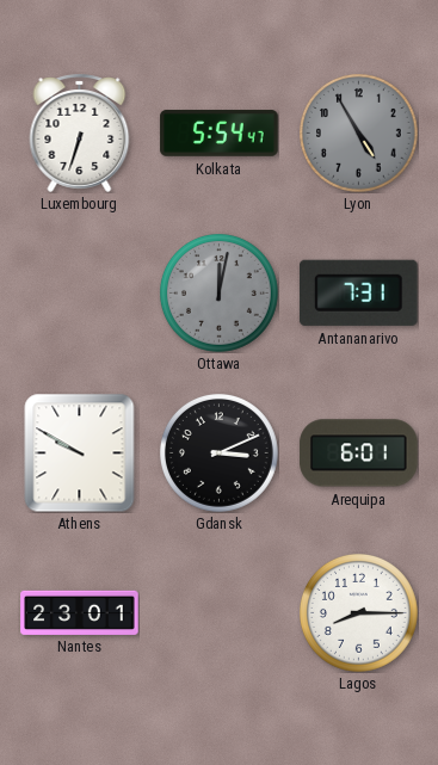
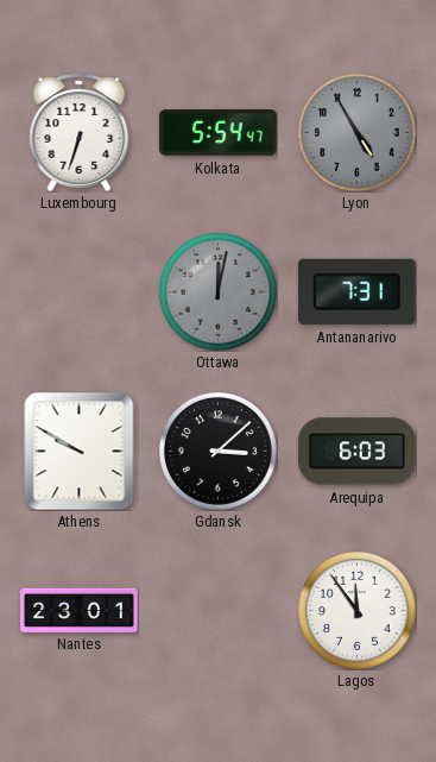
Gdansk: 3:11 -> 3:08 (219, 452)
Arequipa: 6:01 -> 6:03 (358, 452)
Lagos: 8:15 -> 11:54 (358, 611)
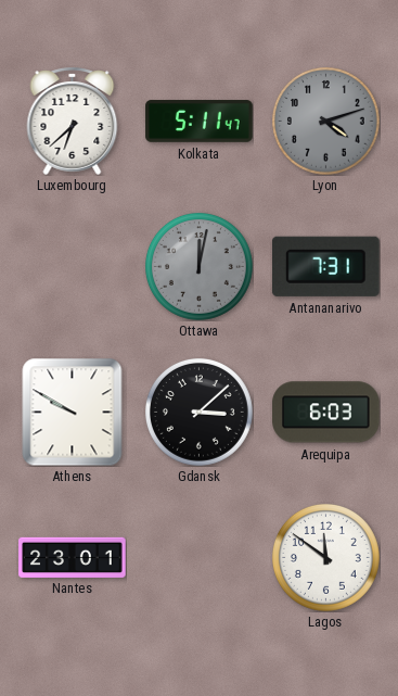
Luxembourg: 6:33 -> 6:38 (73, 121)
Kolkata: 5:54 -> 5:11 (200, 122)
Lyon: 4:55 -> 4:12 (326, 122)
Lagos: 11:54 -> 11:51 (326, 558)
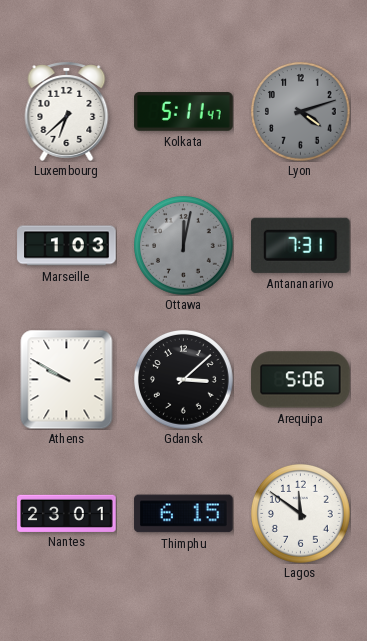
Marseille: none -> 1:03 (67, 246)
Arequipa: 6:03 -> 5:06 (301, 380)
Thimphu: none -> 6:15 (184, 514)
